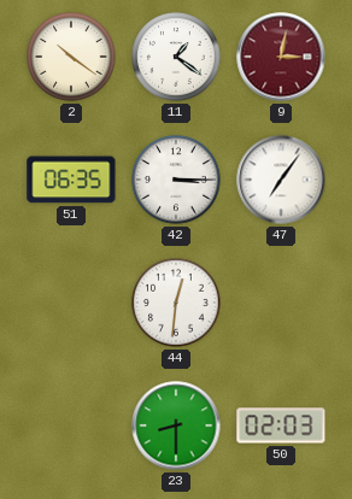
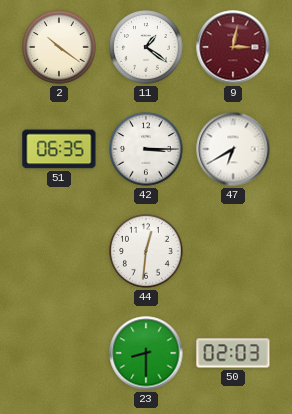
47: 7:06 -> 6:40 (233, 149)
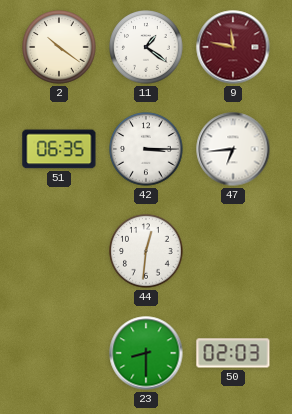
9: 3:02 -> 11:47 (233, 47)
47: 6:40 -> 6:44 (233, 149)
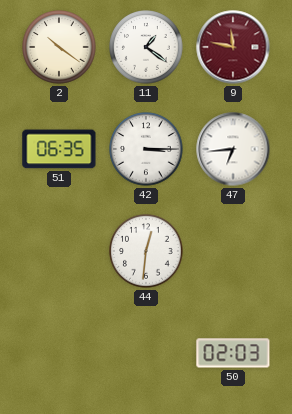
23: 8:30 -> none (146, 353)
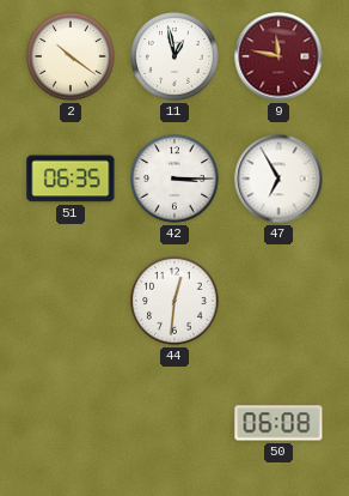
11: 1:21 -> 12:58 (174, 56)
47: 6:44 -> 6:55 (278, 179)
50: 02:03 -> 06:08 (278, 423)
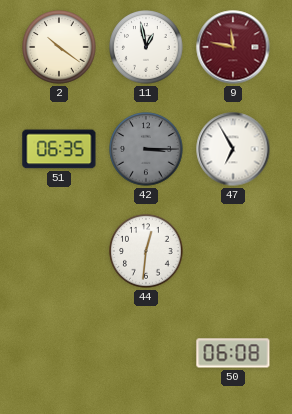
42 dial: white -> grey (146, 149)
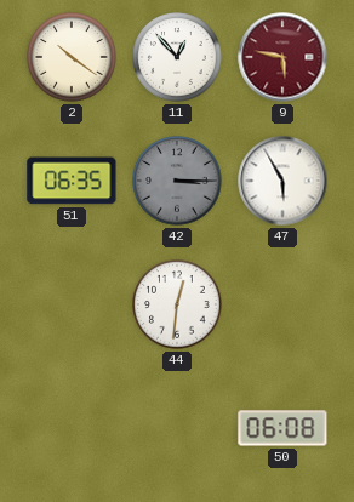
11: 12:58 -> 12:53 (177, 57)
9: 11:47 -> 5:47 (282, 57)
47: 6:55 -> 5:55 (282, 181)
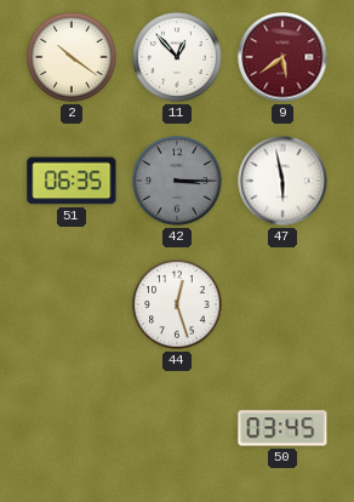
9: 5:47 -> 5:39 (282, 57)
47: 5:55 -> 5:58 (282, 181)
44: 12:31 -> 12:27 (177, 304)
50: 06:08 -> 03:45 (282, 428)
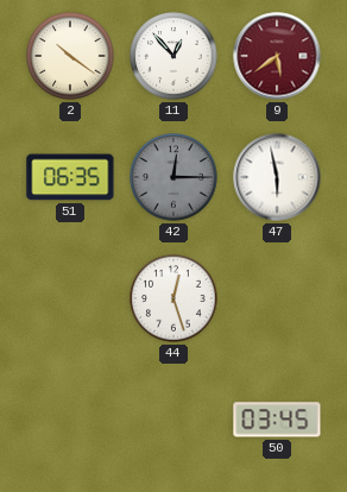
42: 3:15 -> 12:15 (173, 177)
